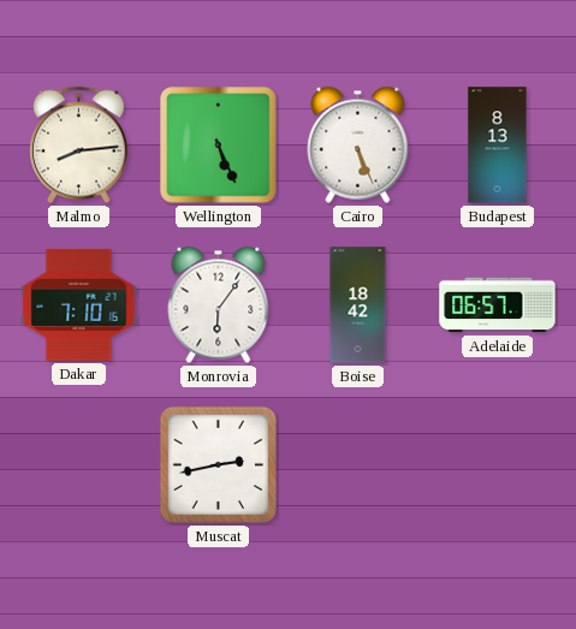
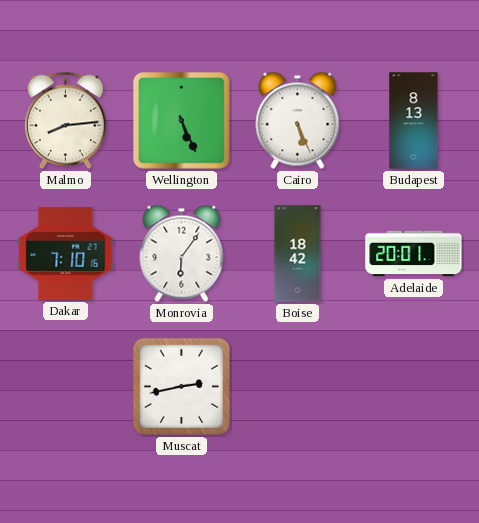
Adelaide: 06:57 -> 20:01 (414, 254)
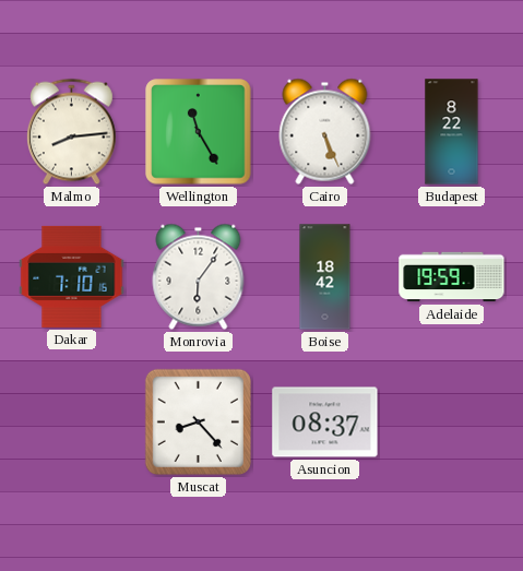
Wellington: 5:26 -> 11:25 (199, 132)
Budapest: 8:13 -> 8:22 (452, 132)
Adelaide: 20:01 -> 19:59 (452, 277)
Muscat: 2:43 -> 8:23 (198, 421)
Asuncion: none -> 08:37 (325, 423)
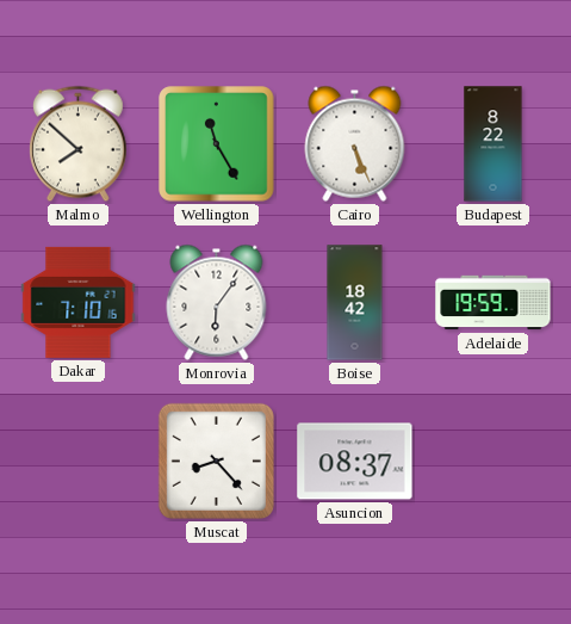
Malmo: 8:14 -> 7:52 (77, 144)
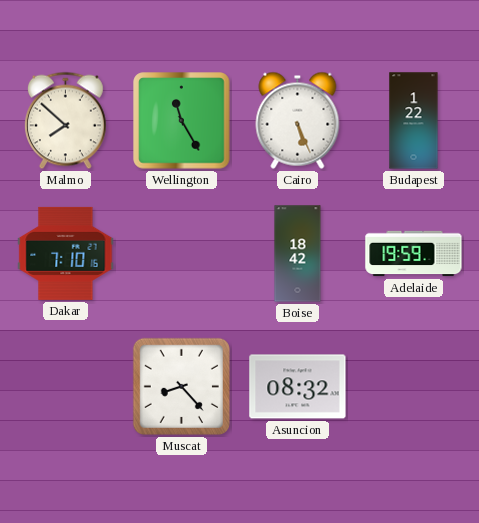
Budapest: 8:22 -> 1:22 (414, 121)
Monrovia: 6:06 -> none (217, 302)
Asuncion: 08:37 -> 08:32 (298, 387)
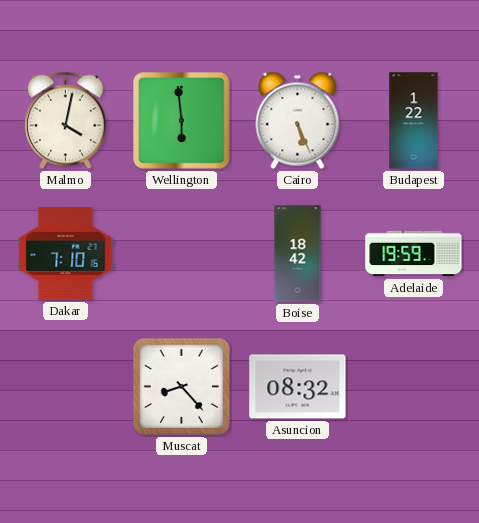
Malmo: 7:52 -> 4:02 (65, 121)
Wellington: 11:25 -> 5:59 (182, 121)
